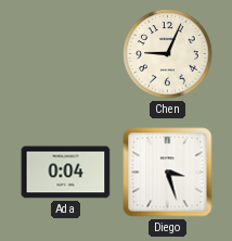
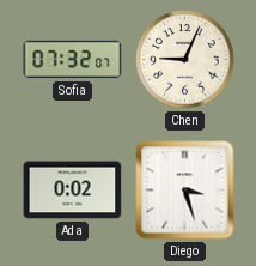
Sofia: none -> 07:32 (73, 60)
Ada: 0:04 -> 0:02 (73, 191)
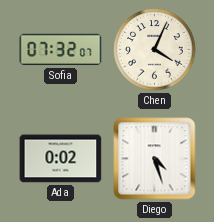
Chen: 9:04 -> 4:04 (155, 50)
Diego: 3:27 -> 4:27 (155, 159)
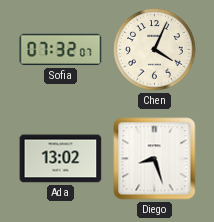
Ada: 0:02 -> 13:02 (61, 159)
Diego: 4:27 -> 8:27 (155, 159)
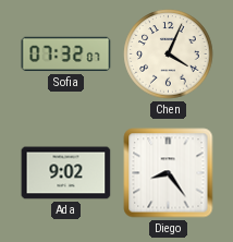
Ada: 13:02 -> 9:02 (66, 173)
Diego: 8:27 -> 8:24 (169, 173)
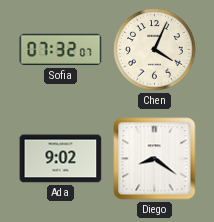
Diego: 8:24 -> 8:21 (155, 159)
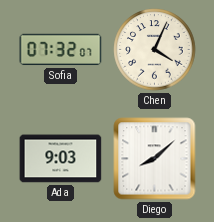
Ada: 9:02 -> 9:03 (61, 159)
Diego: 8:21 -> 8:08 (155, 159)
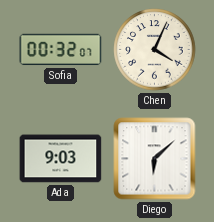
Sofia: 07:32 -> 00:32 (61, 50)
Diego: 8:08 -> 6:08 (155, 159)
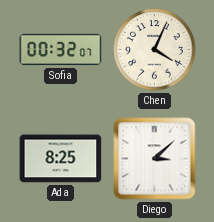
Ada: 9:03 -> 8:25 (61, 159)
Diego: 6:08 -> 3:08 (155, 159)
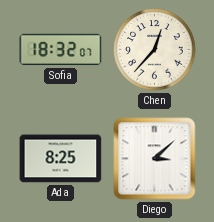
Sofia: 00:32 -> 18:32 (61, 50)
Chen: 4:04 -> 12:37 (155, 50)
